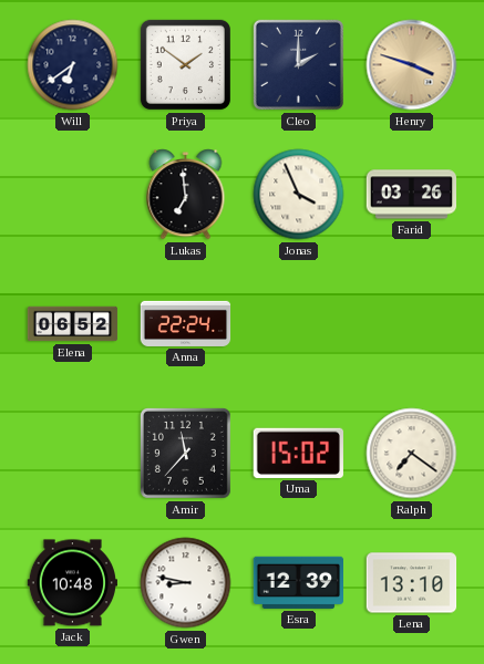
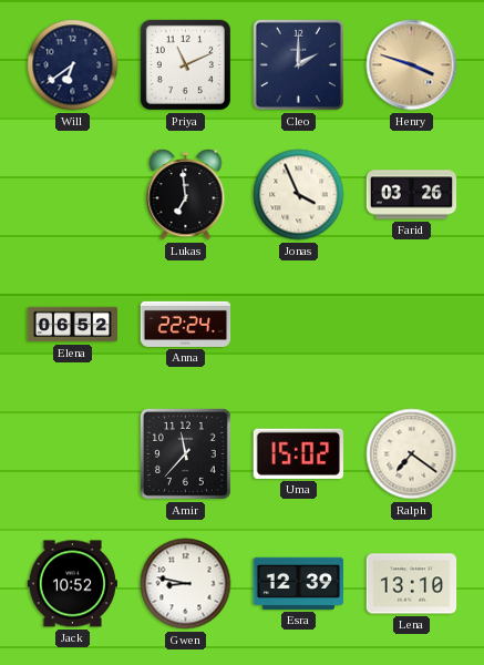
Priya: 1:51 -> 11:11 (185, 64)
Jack: 10:48 -> 10:52 (72, 584)
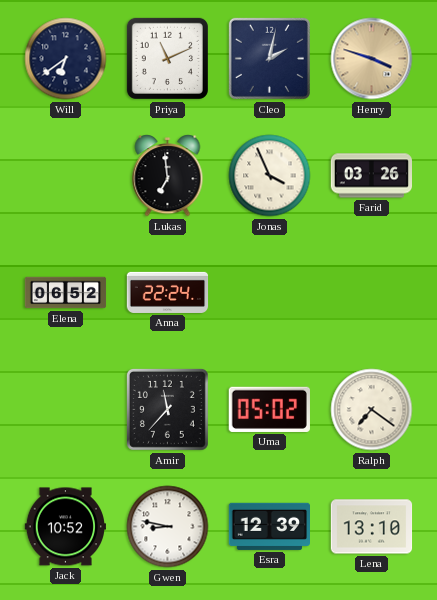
Cleo: 2:00 -> 2:02 (269, 58)
Uma: 15:02 -> 05:02 (269, 409)
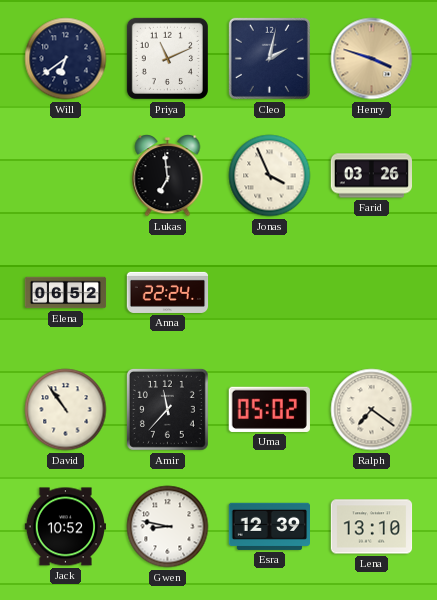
David: none -> 10:54 (66, 410)
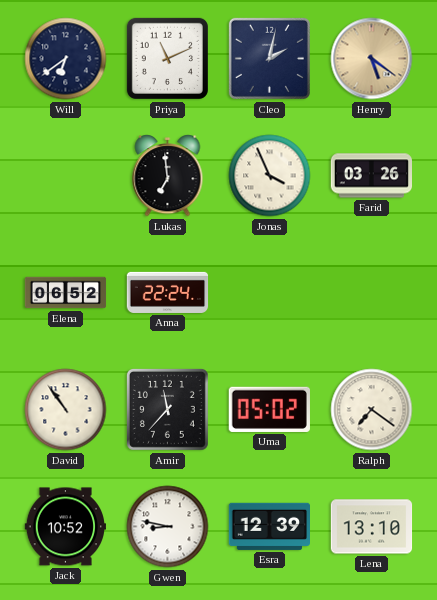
Henry: 3:48 -> 5:21 (372, 59)
